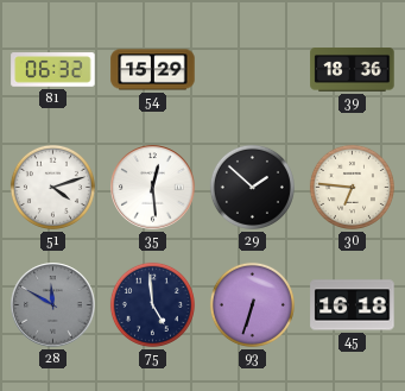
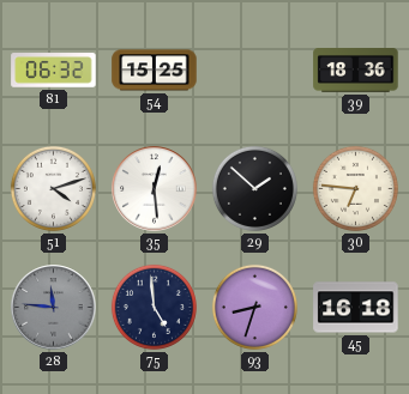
54: 15:29 -> 15:25 (155, 71)
28: 11:50 -> 11:46 (54, 308)
93: 6:33 -> 8:33 (254, 307)
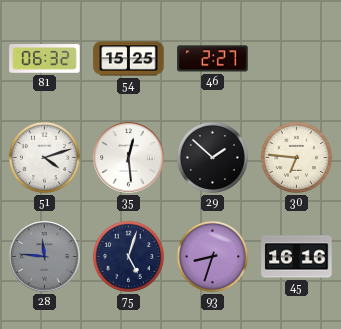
46: none -> 2:27 (213, 59)
39: 18:36 -> none (356, 71)
75: 4:59 -> 5:03 (128, 256)
45: 16:18 -> 16:16 (297, 257)
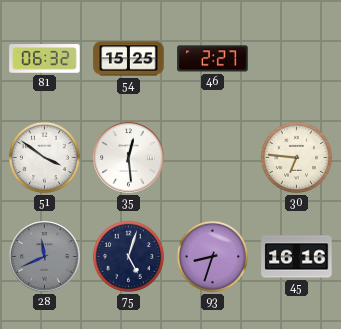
51: 4:12 -> 3:51 (44, 157)
29: 1:52 -> none (212, 157)
28: 11:46 -> 11:41 (45, 257)
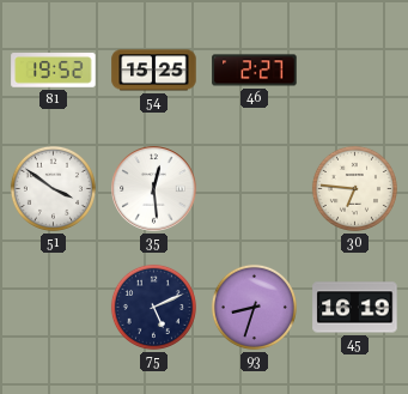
81: 06:32 -> 19:52 (54, 71)
28: 11:41 -> none (45, 257)
75: 5:03 -> 5:11 (153, 307)
45: 16:16 -> 16:19 (355, 308)
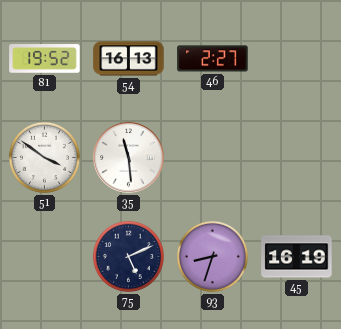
54: 15:25 -> 16:13 (129, 59)
35: 12:29 -> 11:29 (129, 158)
30: 6:46 -> none (354, 188)
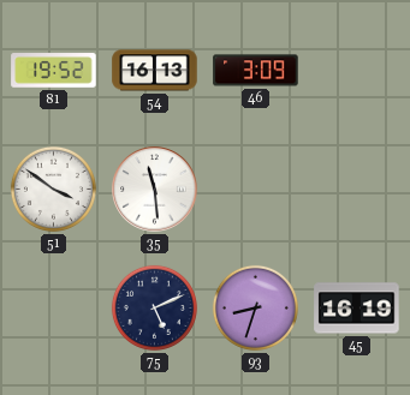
46: 2:27 -> 3:09 (256, 71)
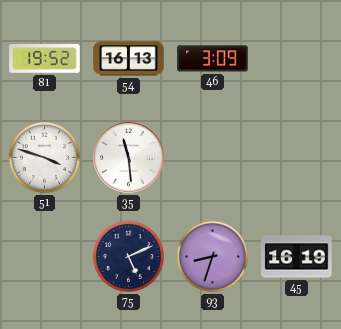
51: 3:51 -> 3:48 (44, 157)
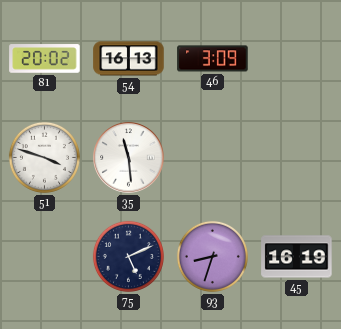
81: 19:52 -> 20:02 (45, 59)
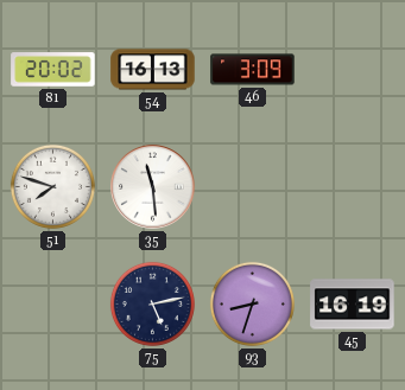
51: 3:48 -> 7:48 (52, 186)
75: 5:11 -> 5:13 (152, 303)
